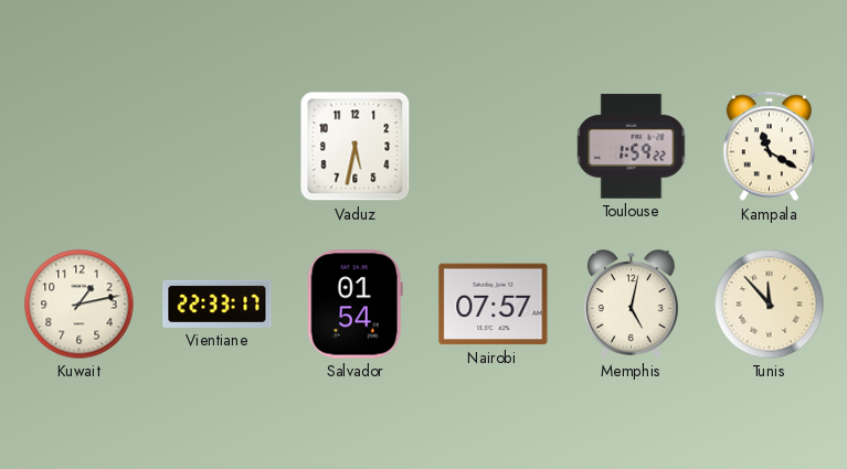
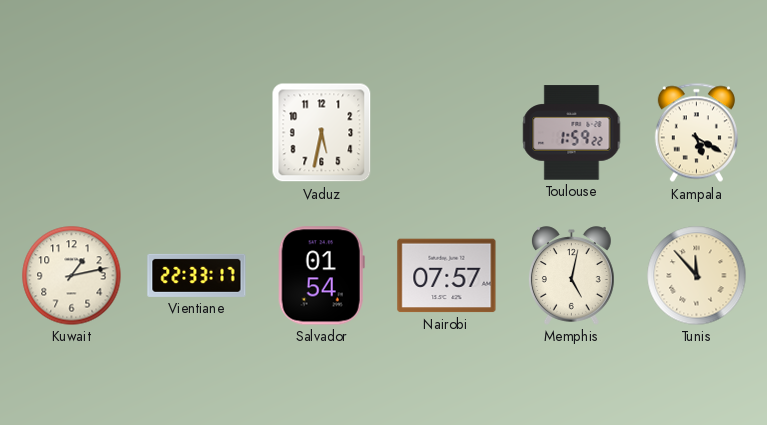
Kampala: 11:20 -> 5:20 (696, 133)
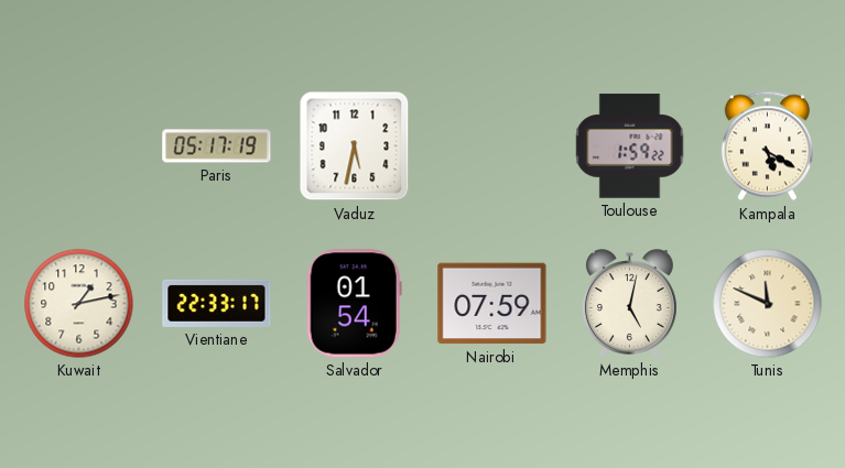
Paris: none -> 05:17 (217, 146)
Nairobi: 07:57 -> 07:59 (492, 304)
Tunis: 11:53 -> 11:49 (768, 304)
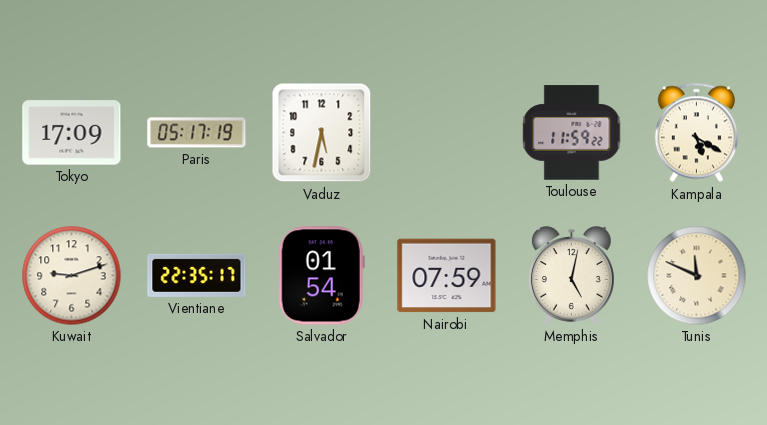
Tokyo: none -> 17:09 (72, 133)
Toulouse: 1:59 -> 11:59 (572, 133)
Kuwait: 1:13 -> 9:12 (72, 276)
Vientiane: 22:33 -> 22:35 (197, 275)
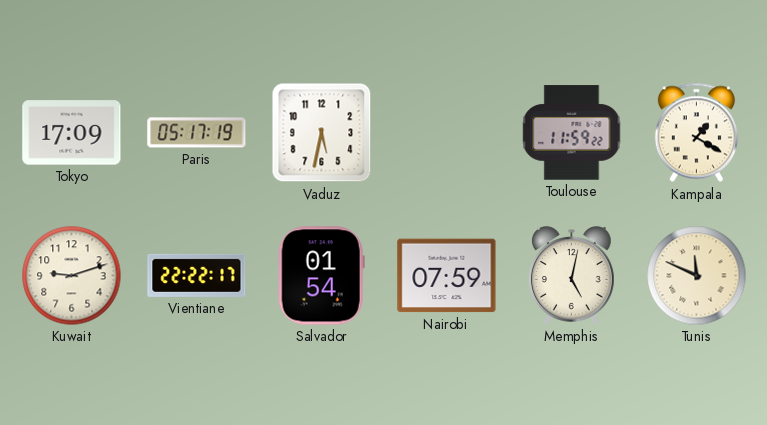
Kampala: 5:20 -> 1:20 (696, 133)
Vientiane: 22:35 -> 22:22 (197, 275)
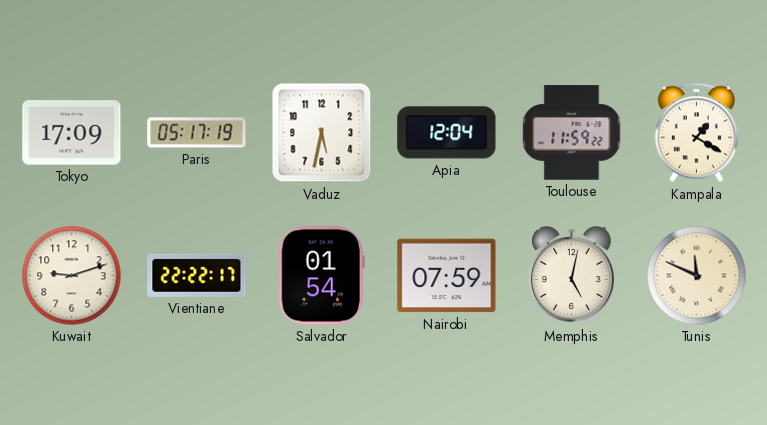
Apia: none -> 12:04 (447, 133)
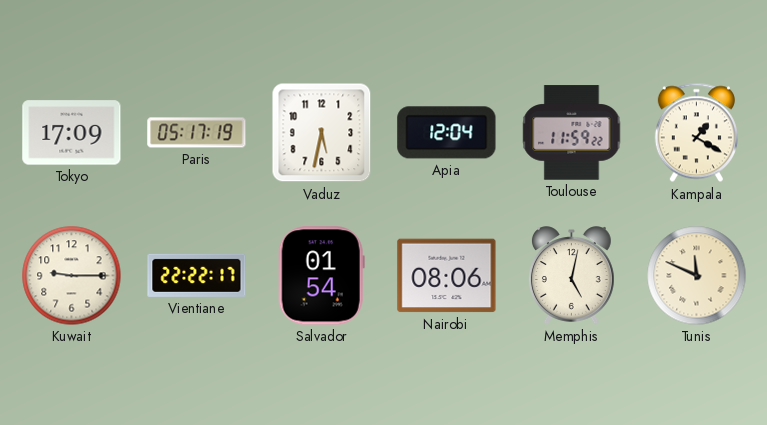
Kuwait: 9:12 -> 9:15 (72, 276)
Nairobi: 07:59 -> 08:06 (447, 276)
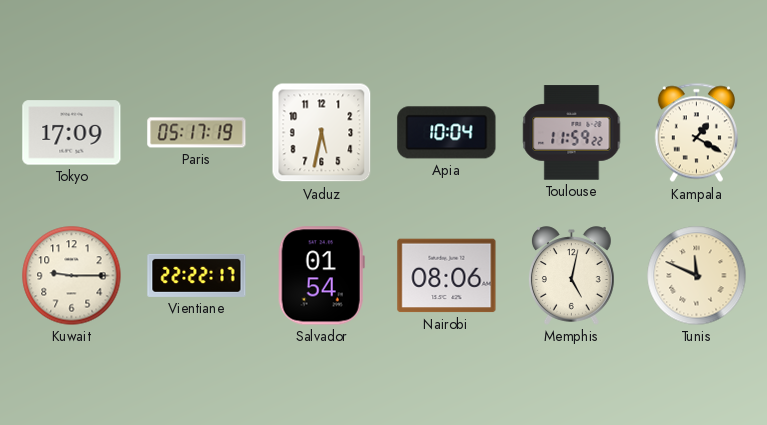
Apia: 12:04 -> 10:04 (447, 133)
